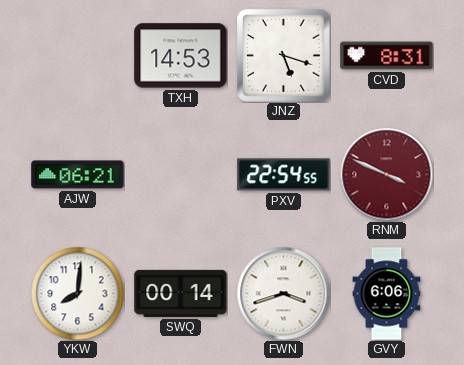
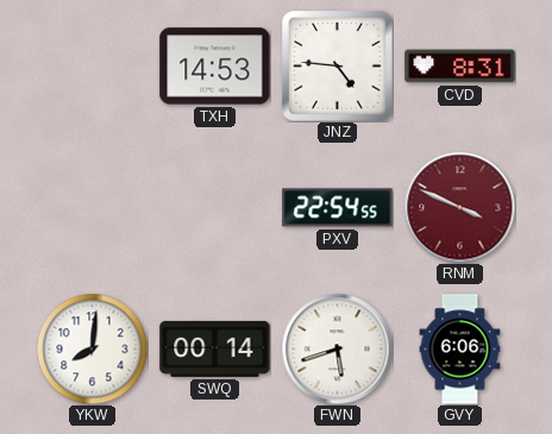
JNZ: 5:18 -> 4:46 (338, 67)
AJW: 06:21 -> none (78, 175)
FWN: 3:42 -> 5:42 (337, 348)
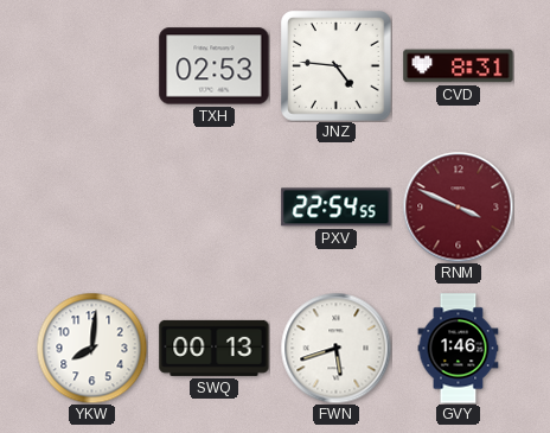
TXH: 14:53 -> 02:53 (215, 66)
SWQ: 00:14 -> 00:13 (215, 348)
GVY: 6:06 -> 1:46 (459, 349)
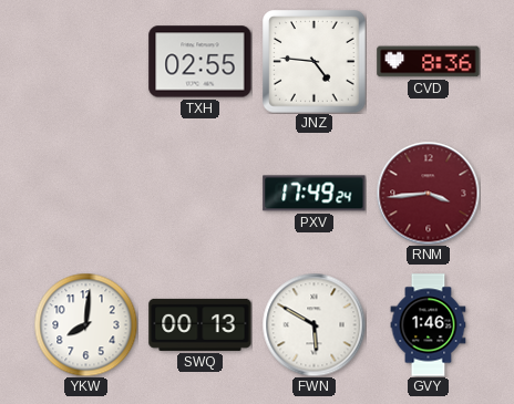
TXH: 02:53 -> 02:55 (201, 62)
CVD: 8:31 -> 8:36 (429, 62)
PXV: 22:54 -> 17:49 (315, 194)
RNM: 3:49 -> 3:44 (428, 193)
FWN: 5:42 -> 5:50 (313, 324)
